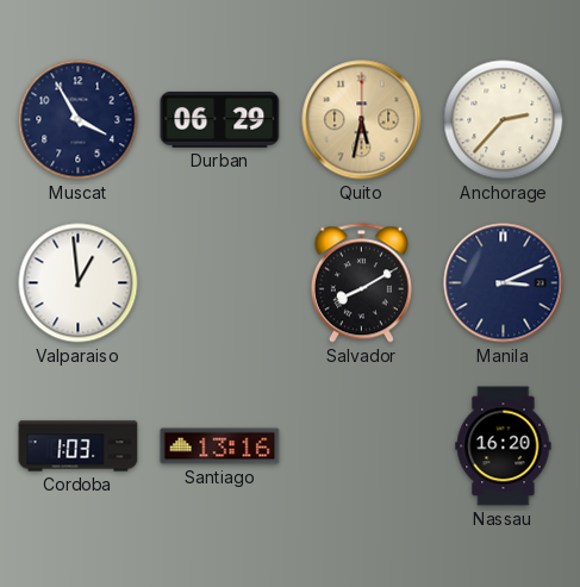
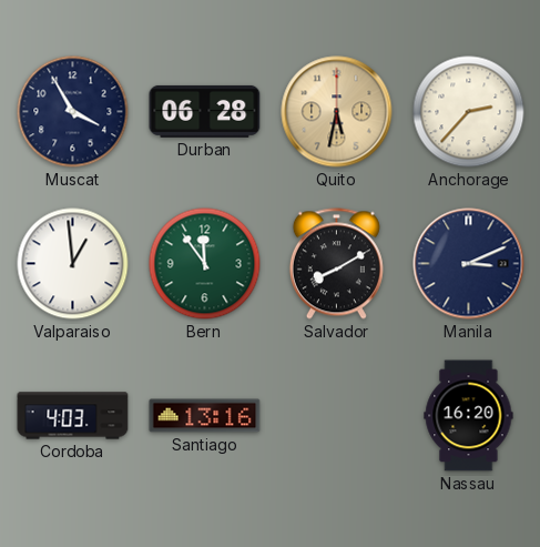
Durban: 06:29 -> 06:28 (205, 111)
Bern: none -> 11:54 (205, 264)
Cordoba: 1:03 -> 4:03 (73, 416)
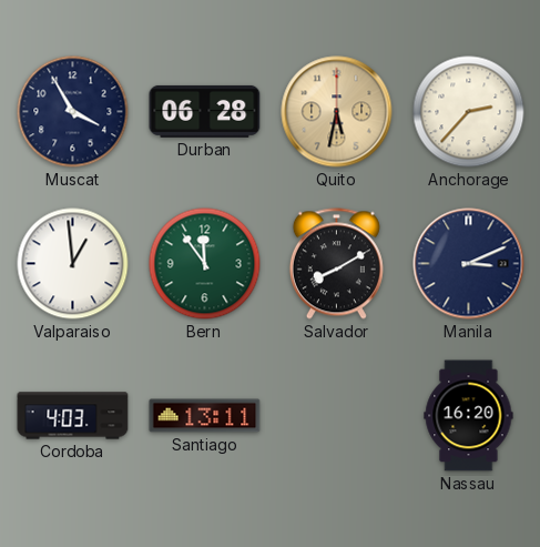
Santiago: 13:16 -> 13:11 (205, 416)
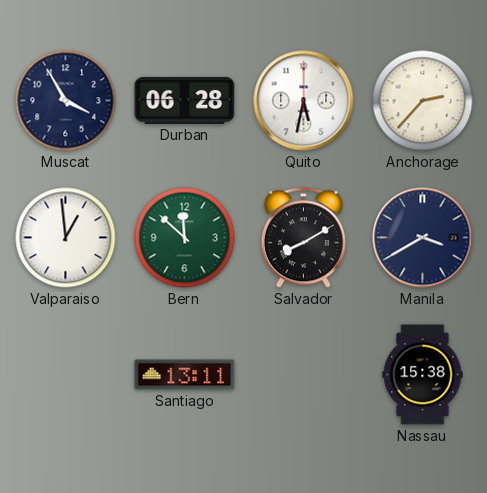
Quito dial: champagne -> white (304, 101)
Bern: 11:54 -> 11:52 (185, 238)
Manila: 3:11 -> 3:40 (423, 238)
Cordoba: 4:03 -> none (73, 416)
Nassau: 16:20 -> 15:38 (423, 375)
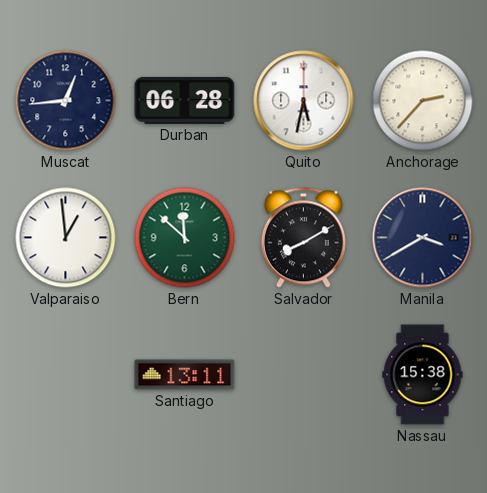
Muscat: 3:55 -> 12:44 (66, 101)
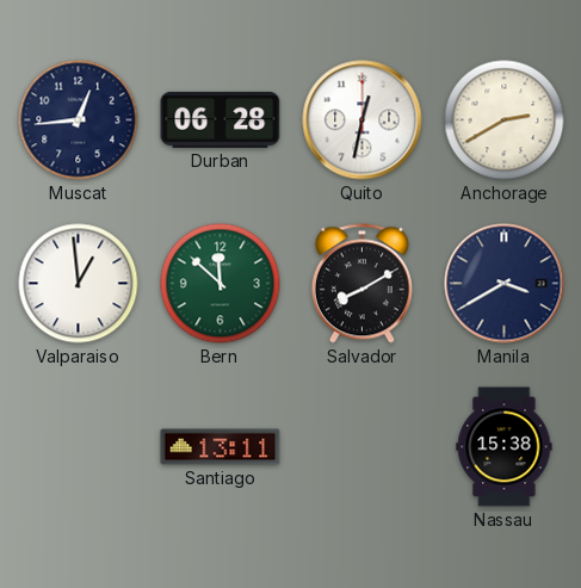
Quito: 5:32 -> 12:32 (363, 120)
Anchorage: 2:37 -> 2:40 (505, 120)
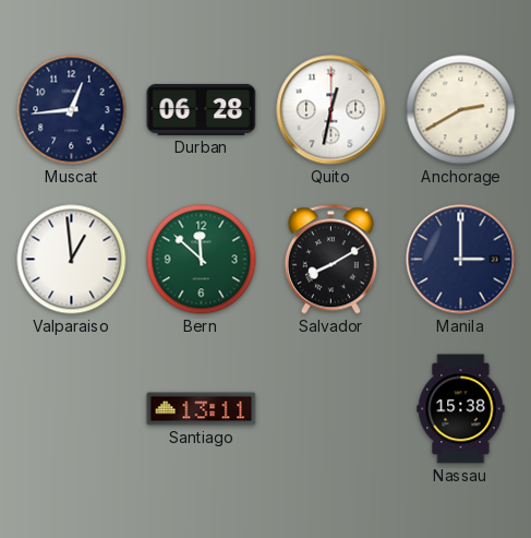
Manila: 3:40 -> 3:00 (461, 260)
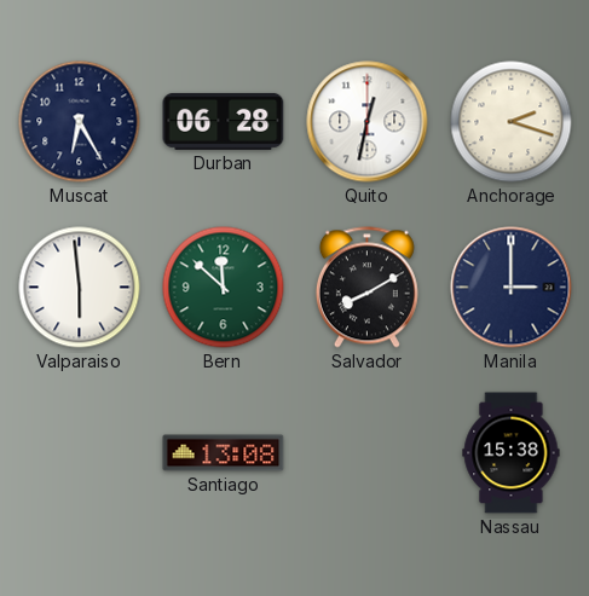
Muscat: 12:44 -> 6:25 (80, 122)
Anchorage: 2:40 -> 2:18 (512, 122)
Valparaiso: 12:59 -> 5:59 (80, 288)
Santiago: 13:11 -> 13:08 (224, 453)
